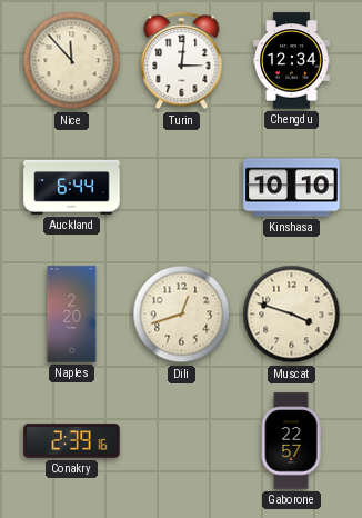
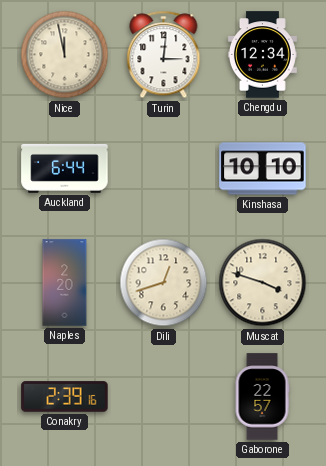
Nice: 11:53 -> 11:58 (65, 55)
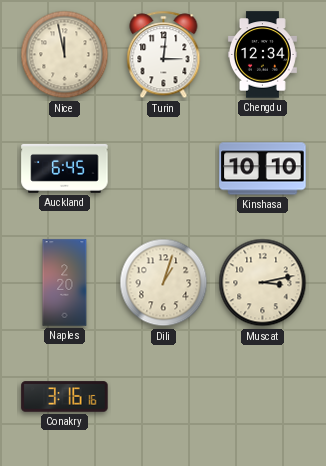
Auckland: 6:44 -> 6:45 (65, 168)
Dili: 12:42 -> 1:03 (164, 283)
Muscat: 3:48 -> 3:13 (263, 283)
Conakry: 2:39 -> 3:16 (65, 397)
Gaborone: 22:57 -> none (262, 397)
